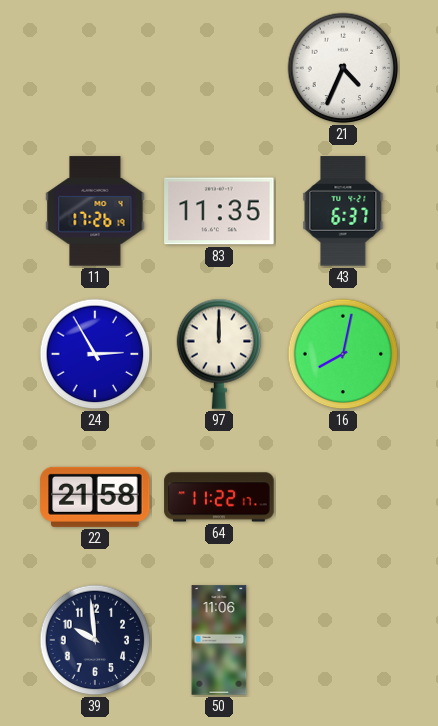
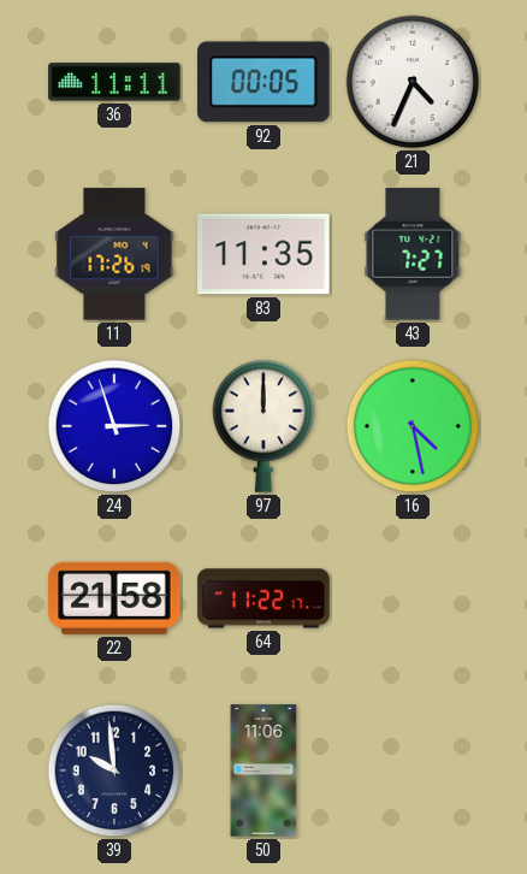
36: none -> 11:11 (114, 82)
92: none -> 00:05 (263, 82)
43: 6:37 -> 7:27 (413, 254)
24: 2:55 -> 2:57 (114, 426)
16: 8:02 -> 4:28 (413, 426)
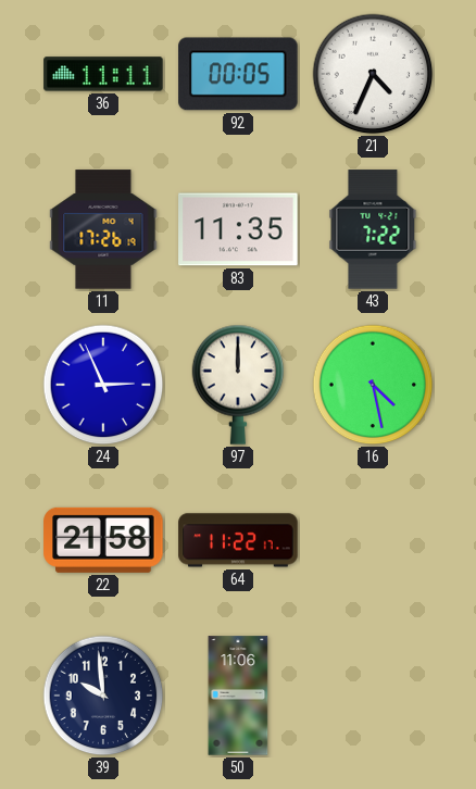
43: 7:27 -> 7:22 (373, 229)
24: 2:57 -> 2:56 (103, 385)
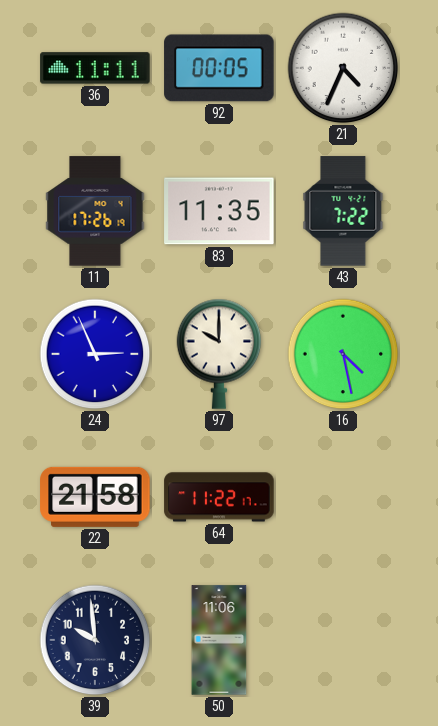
97: 12:00 -> 10:00 (219, 354)
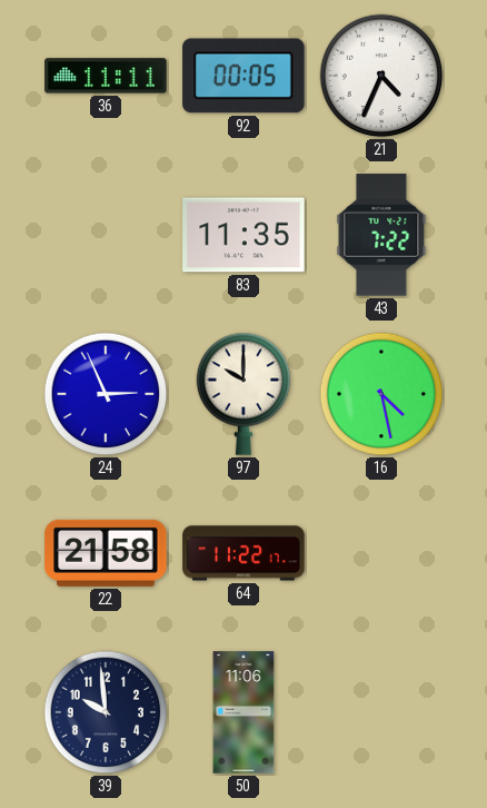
11: 17:26 -> none (95, 211)
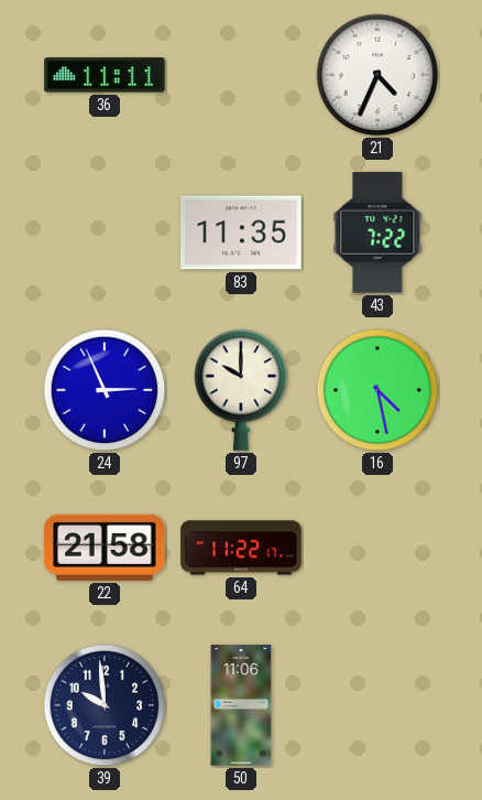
92: 00:05 -> none (244, 76)
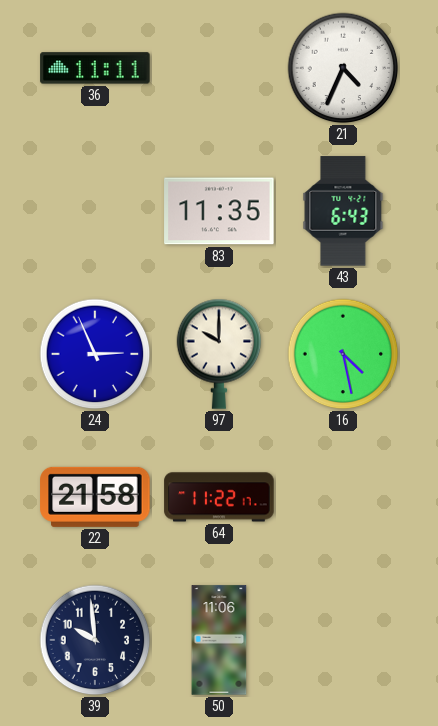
43: 7:22 -> 6:43 (343, 211)
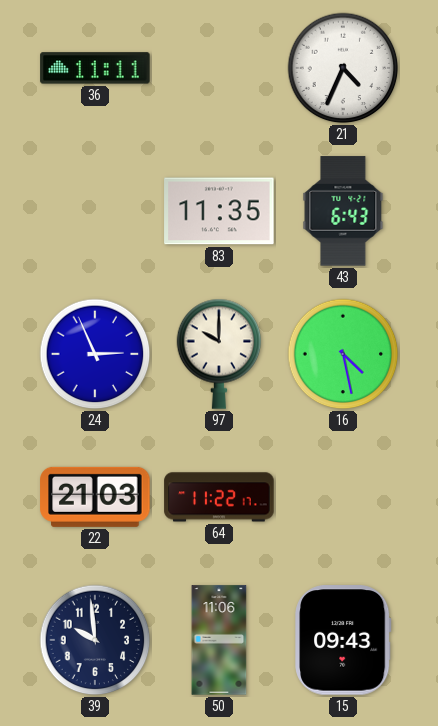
22: 21:58 -> 21:03 (95, 497)
15: none -> 09:43 (343, 640)
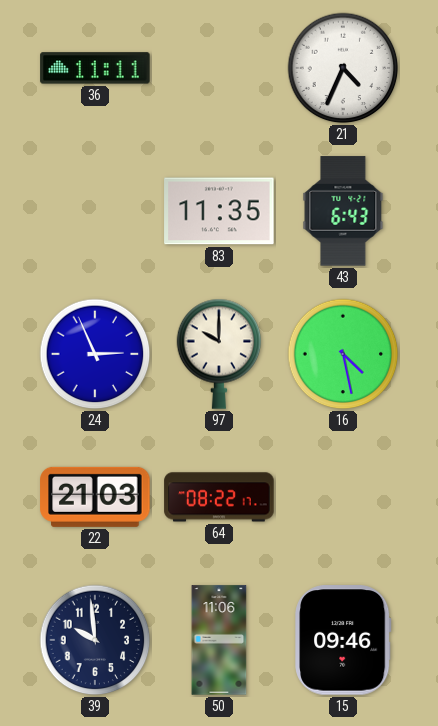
64: 11:22 -> 08:22 (219, 497)
15: 09:43 -> 09:46 (343, 640)
